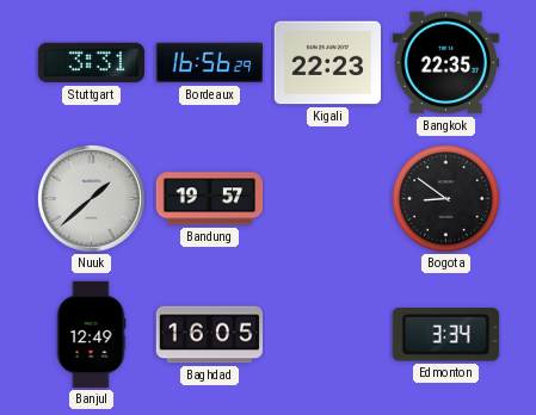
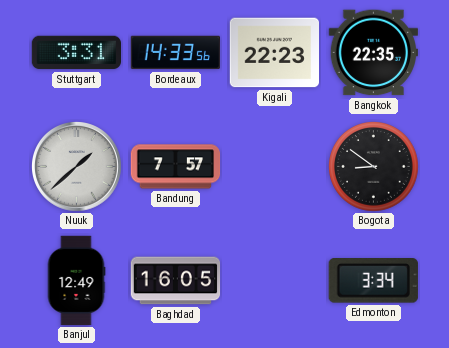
Bordeaux: 16:56 -> 14:33 (176, 53)
Bandung: 19:57 -> 7:57 (176, 167)
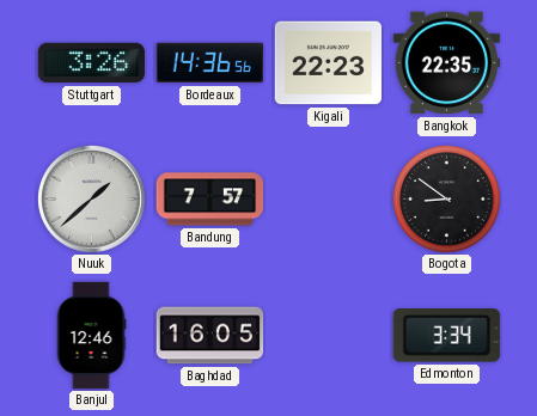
Stuttgart: 3:31 -> 3:26 (92, 63)
Bordeaux: 14:33 -> 14:36 (210, 63)
Banjul: 12:49 -> 12:46 (91, 336)
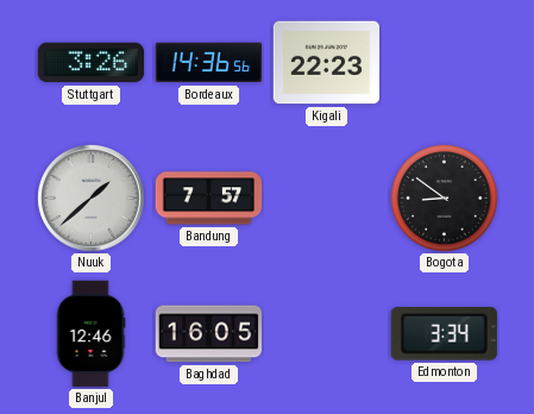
Bangkok: 22:35 -> none (446, 63)
